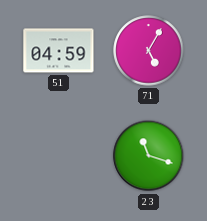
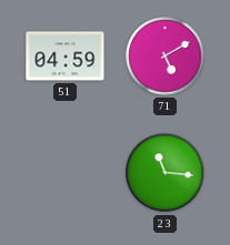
71: 5:05 -> 5:10 (166, 57)
23: 11:18 -> 11:16 (166, 173)
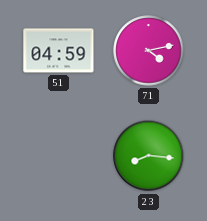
71: 5:10 -> 4:13 (149, 51)
23: 11:16 -> 8:16 (149, 156)
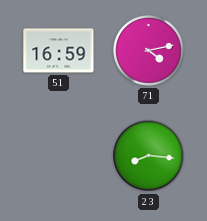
51: 04:59 -> 16:59 (59, 51)
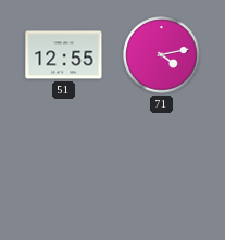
51: 16:59 -> 12:55 (64, 55)
23: 8:16 -> none (149, 156)
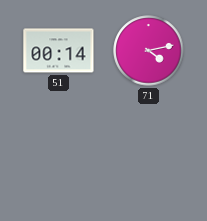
51: 12:55 -> 00:14 (59, 51)
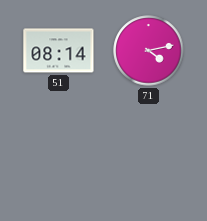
51: 00:14 -> 08:14 (59, 51)
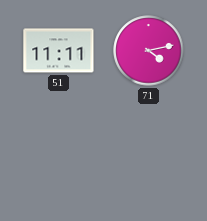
51: 08:14 -> 11:11 (59, 51)
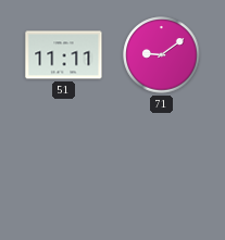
71: 4:13 -> 9:09 (162, 55)
